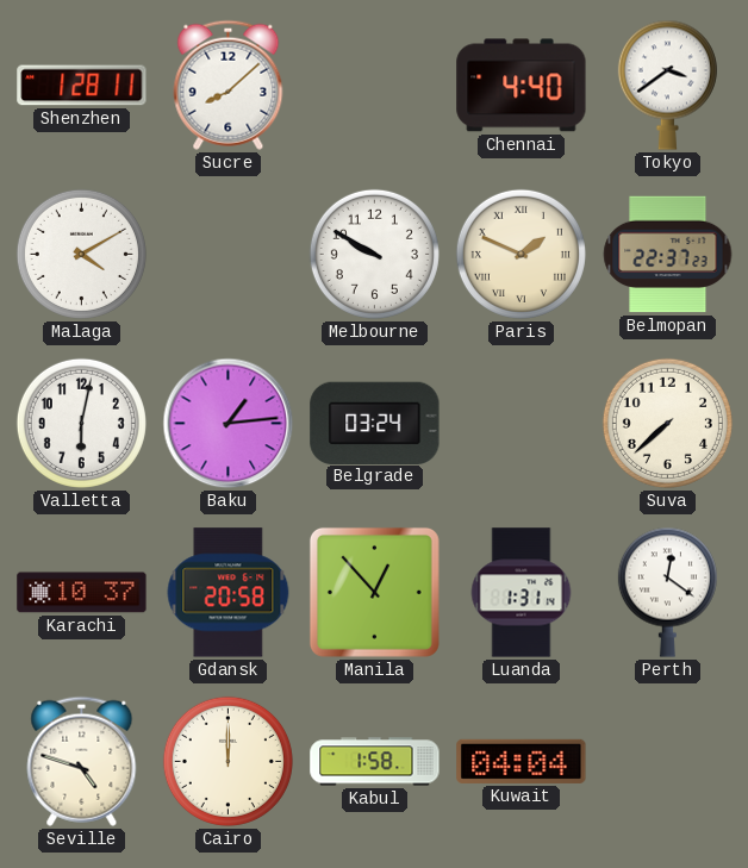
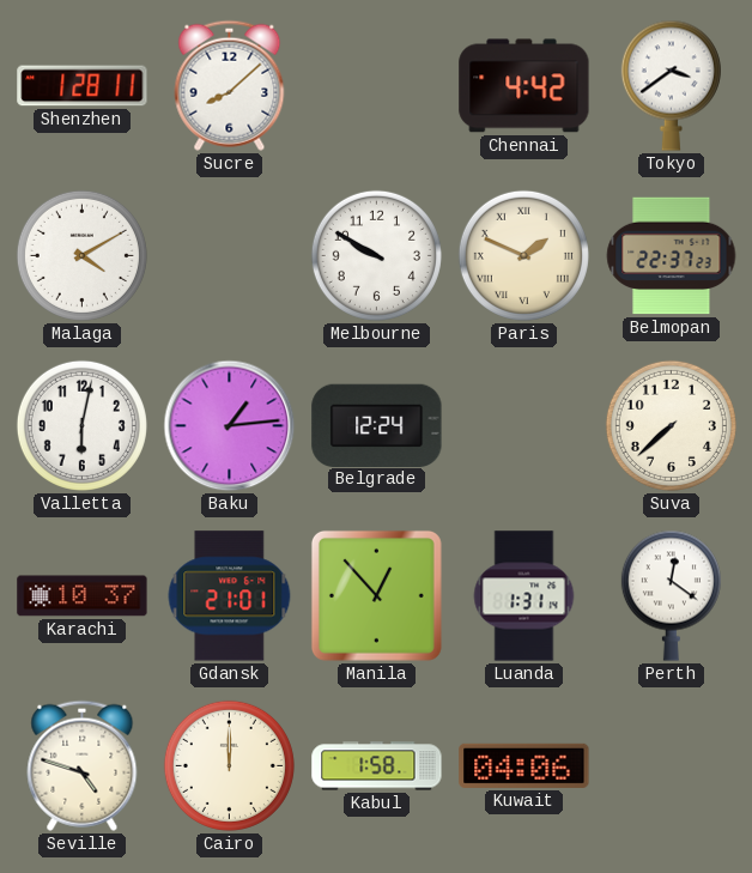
Chennai: 4:40 -> 4:42 (524, 86)
Belgrade: 03:24 -> 12:24 (377, 425)
Gdansk: 20:58 -> 21:01 (230, 596)
Kuwait: 04:04 -> 04:06 (524, 765)
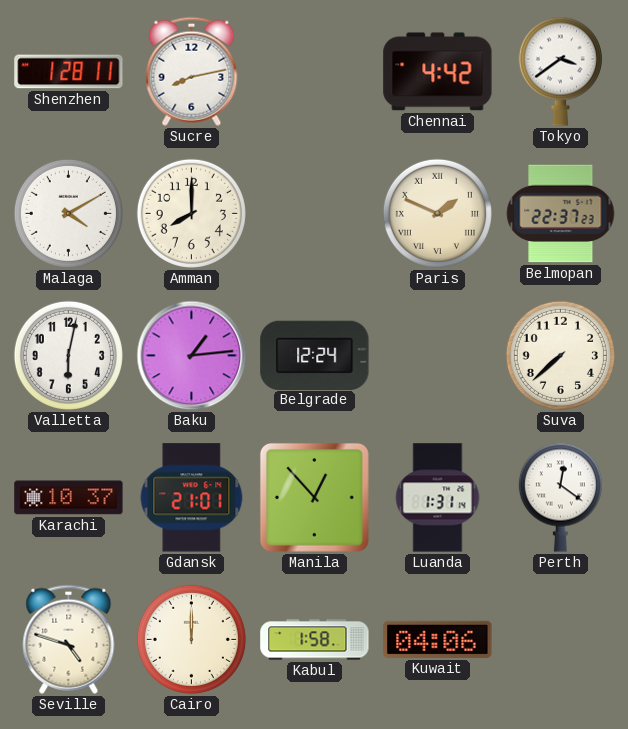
Sucre: 8:08 -> 8:13 (192, 71)
Amman: none -> 8:00 (191, 213)
Melbourne: 9:50 -> none (376, 255)
